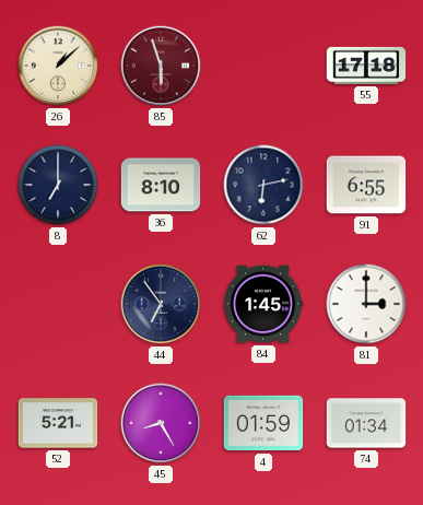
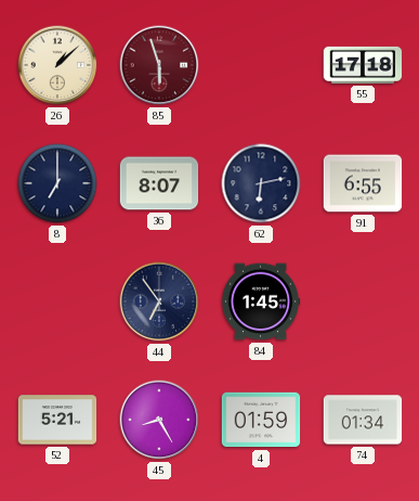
36: 8:10 -> 8:07 (159, 183)
81: 3:00 -> none (366, 304)
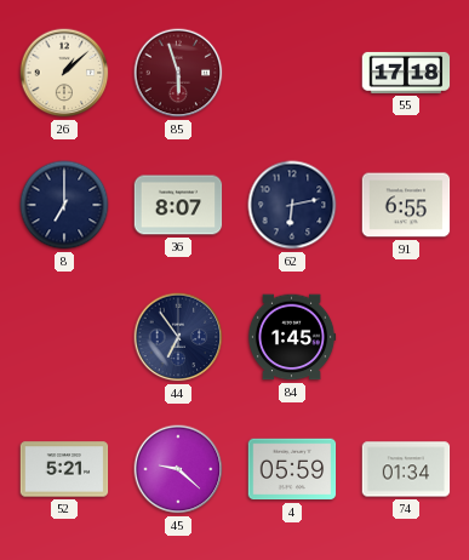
45: 8:25 -> 9:22 (178, 469)
4: 01:59 -> 05:59 (292, 469)
